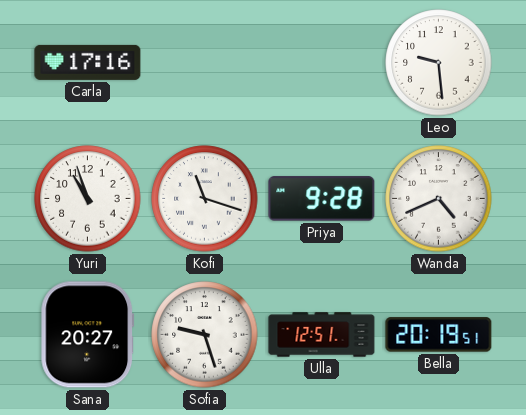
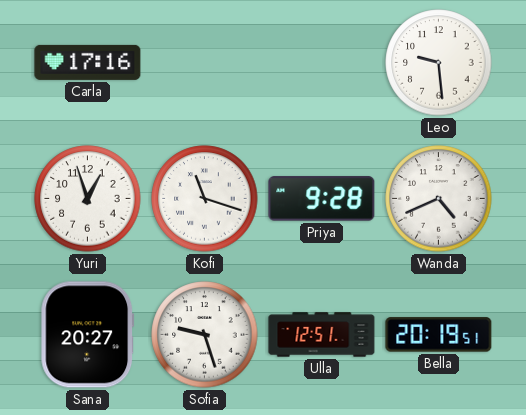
Yuri: 10:57 -> 12:57 (88, 199)
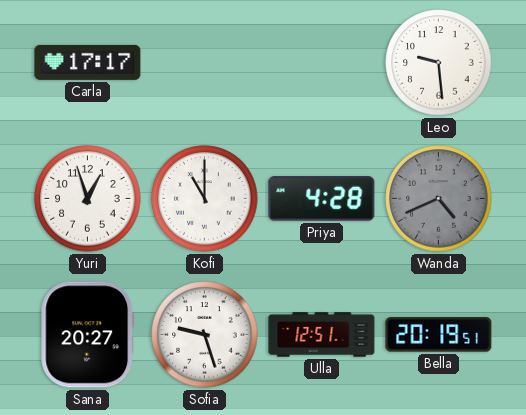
Carla: 17:16 -> 17:17 (88, 62)
Kofi: 11:18 -> 11:00 (205, 199)
Priya: 9:28 -> 4:28 (322, 199)
Wanda dial: white -> grey (439, 199)
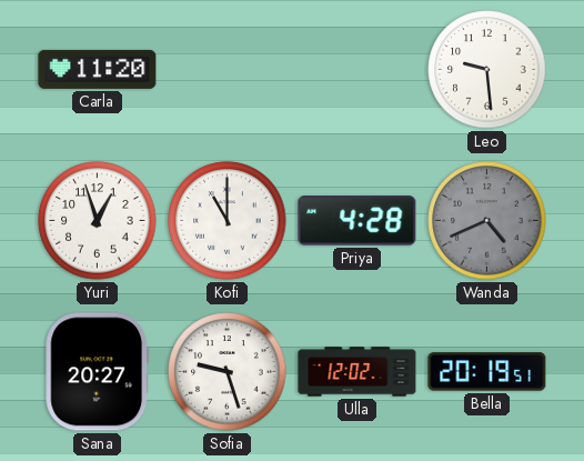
Carla: 17:17 -> 11:20 (98, 69)
Ulla: 12:51 -> 12:02 (358, 372)
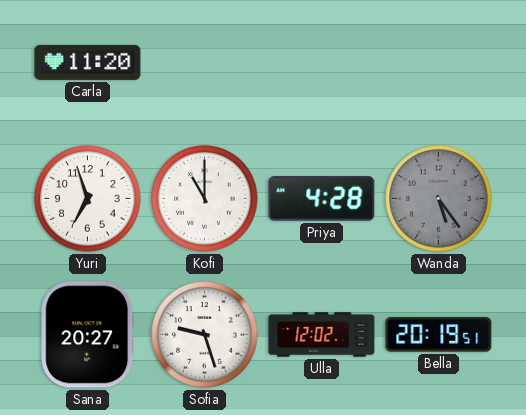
Leo: 9:29 -> none (487, 70)
Yuri: 12:57 -> 6:57 (88, 199)
Wanda: 4:41 -> 5:24 (439, 199)
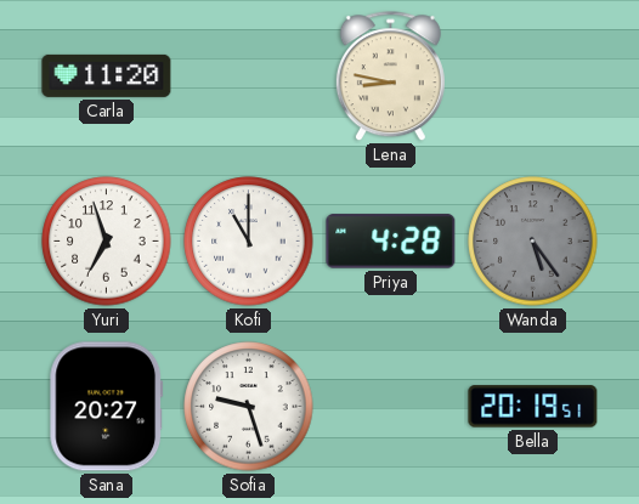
Lena: none -> 8:47 (390, 77)
Ulla: 12:02 -> none (322, 335)
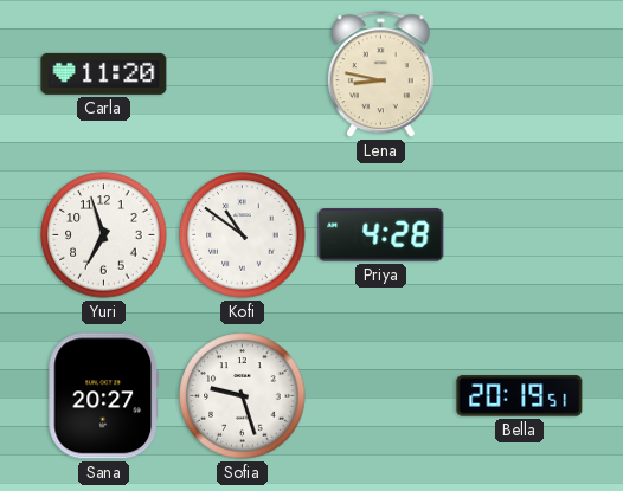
Kofi: 11:00 -> 10:51 (243, 235)
Wanda: 5:24 -> none (533, 242)
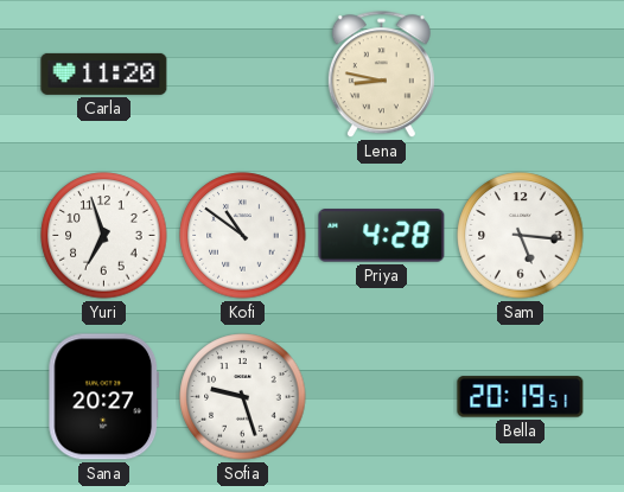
Sam: none -> 5:16 (521, 236)
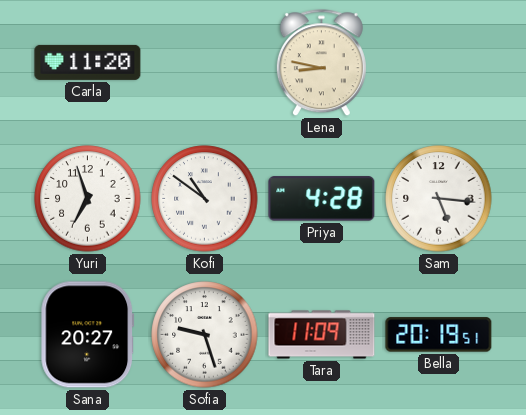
Tara: none -> 11:09 (322, 335)
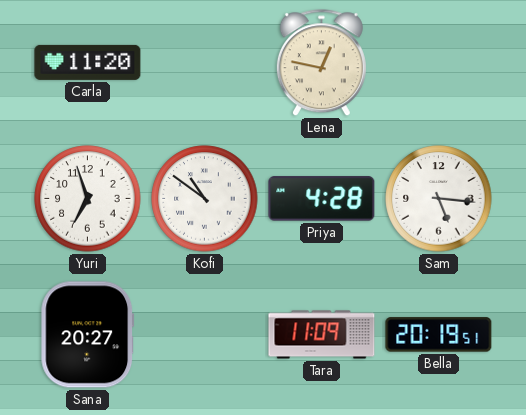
Lena: 8:47 -> 12:47 (321, 63)
Sofia: 9:27 -> none (205, 335)
